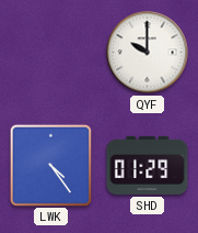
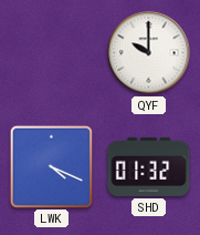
LWK: 4:24 -> 4:19 (51, 166)
SHD: 01:29 -> 01:32 (149, 166)
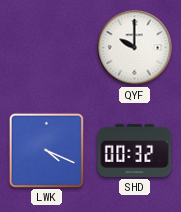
SHD: 01:32 -> 00:32 (135, 150)
